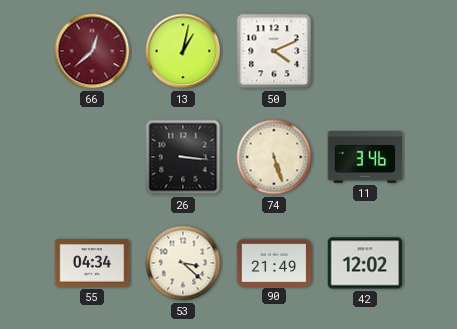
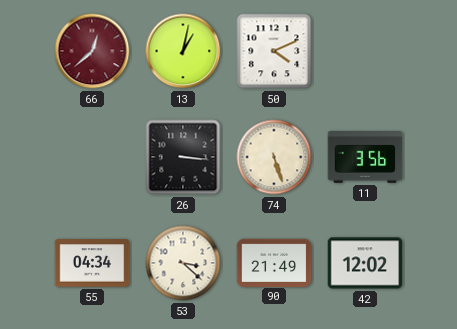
11: 3:46 -> 3:56 (365, 158)
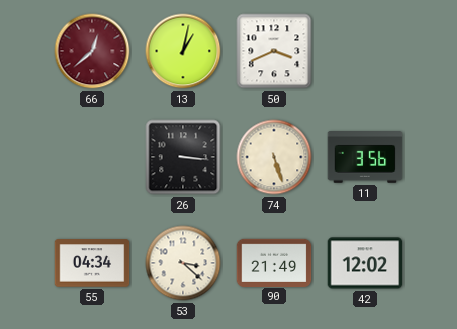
50: 4:11 -> 3:41 (274, 51)
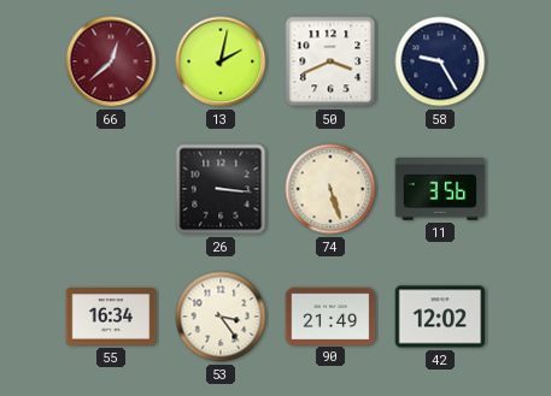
13: 1:02 -> 2:02 (221, 61)
58: none -> 9:25 (440, 61)
55: 04:34 -> 16:34 (111, 317)
53: 3:22 -> 3:24 (221, 317)
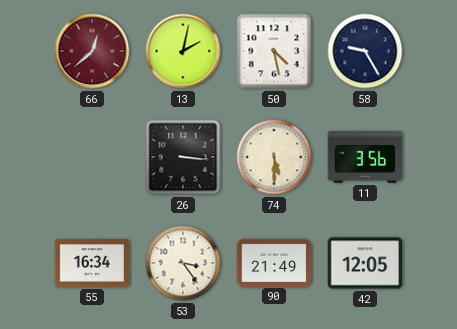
50: 3:41 -> 4:28 (274, 51)
74: 5:27 -> 5:30 (274, 157)
42: 12:02 -> 12:05 (365, 263)
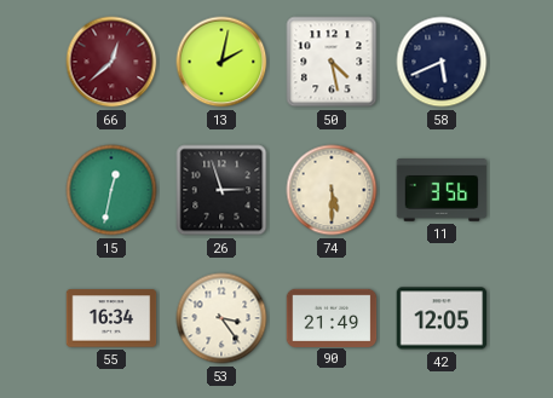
58: 9:25 -> 5:41 (442, 62)
15: none -> 12:32 (111, 190)
26: 3:16 -> 2:57 (221, 190)
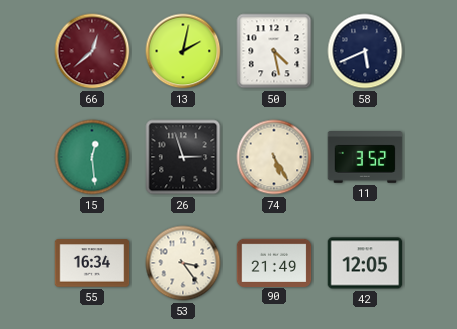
15: 12:32 -> 12:29 (92, 157)
74: 5:30 -> 5:25 (274, 157)
11: 3:56 -> 3:52 (365, 158)
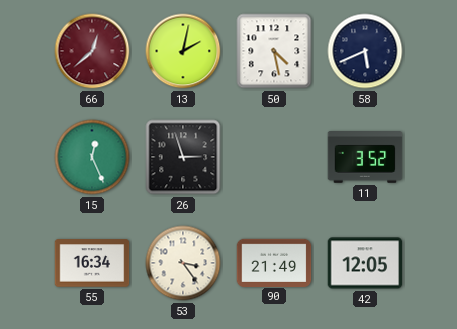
15: 12:29 -> 12:26 (92, 157)
74: 5:25 -> none (274, 157)
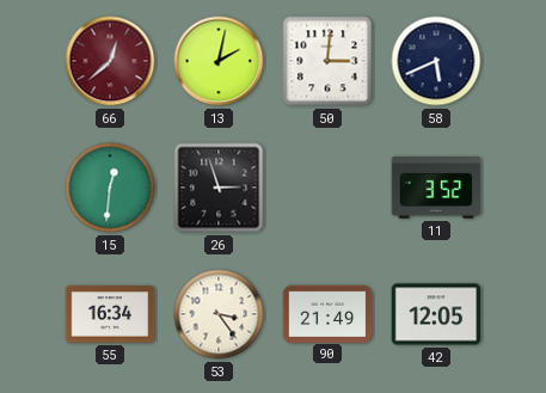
50: 4:28 -> 3:01 (327, 61)
15: 12:26 -> 12:31 (110, 188)
